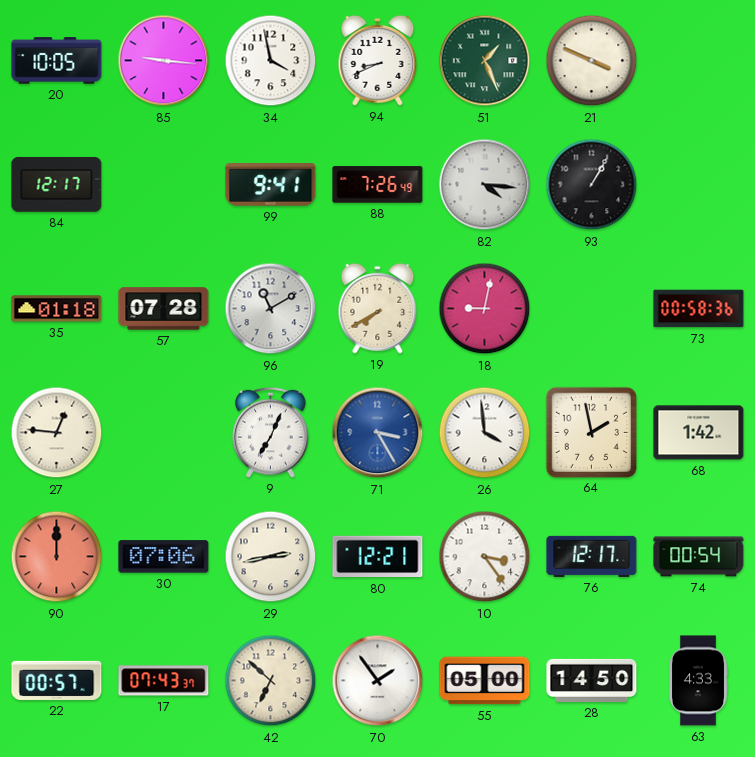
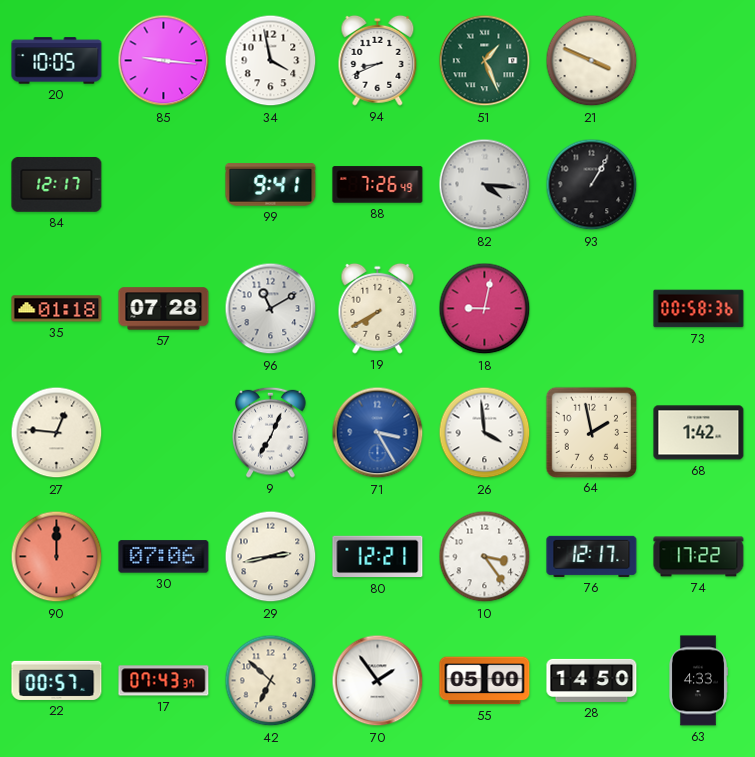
74: 00:54 -> 17:22 (699, 557)
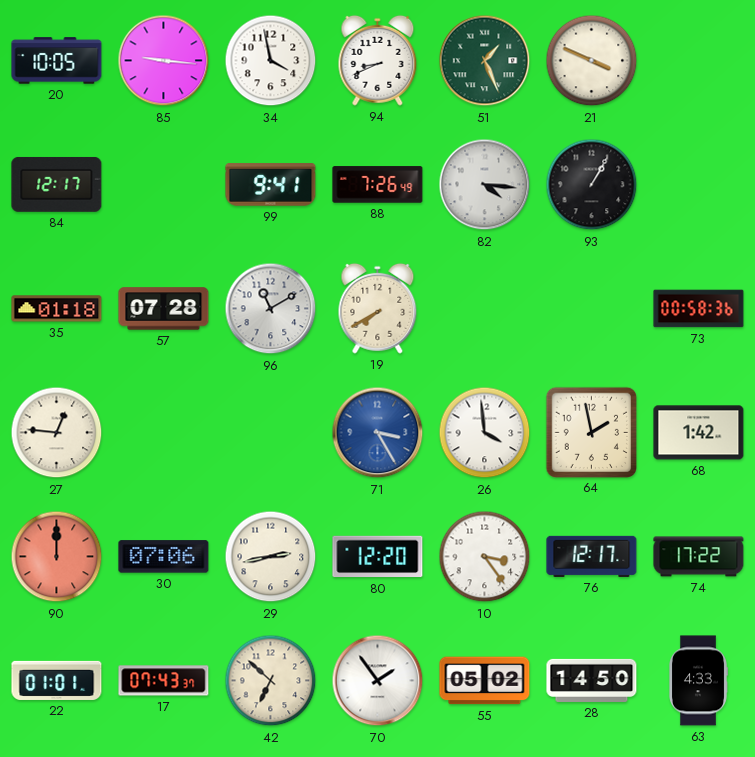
18: 9:02 -> none (485, 309)
9: 7:04 -> none (271, 432)
80: 12:21 -> 12:20 (378, 557)
22: 00:57 -> 01:01 (57, 680)
55: 05:00 -> 05:02 (485, 681)
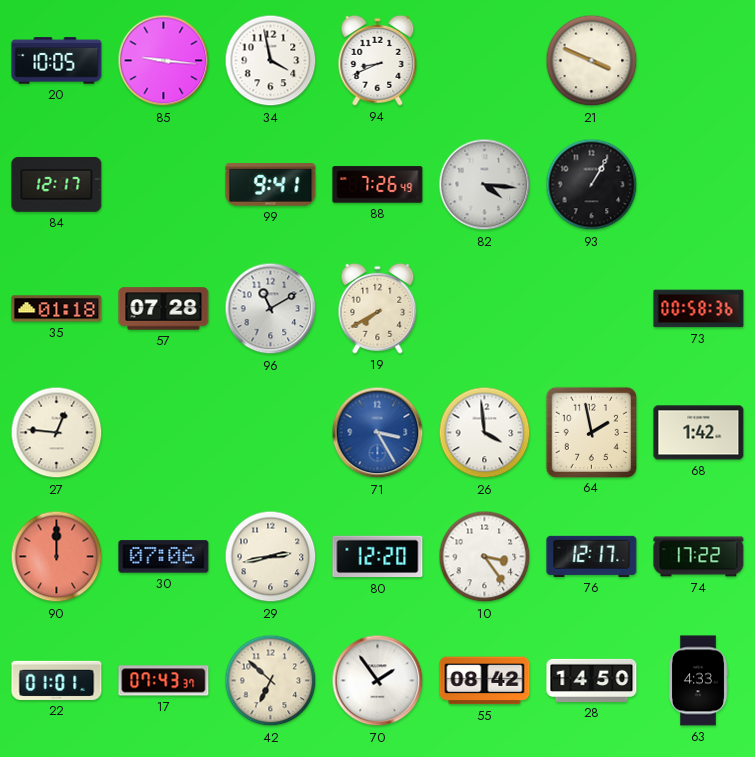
51: 1:26 -> none (485, 61)
55: 05:02 -> 08:42 (485, 681)
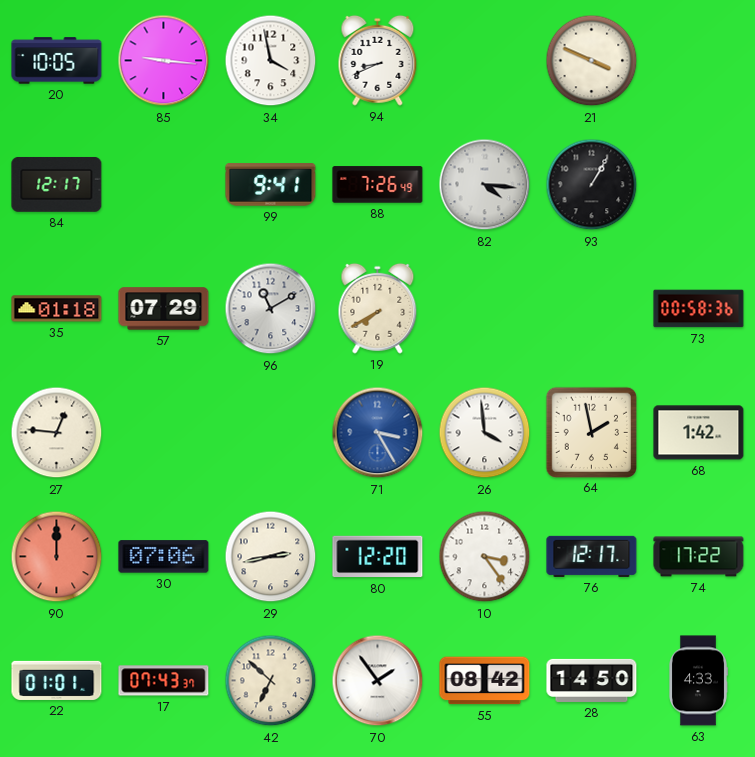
57: 07:28 -> 07:29 (164, 309)
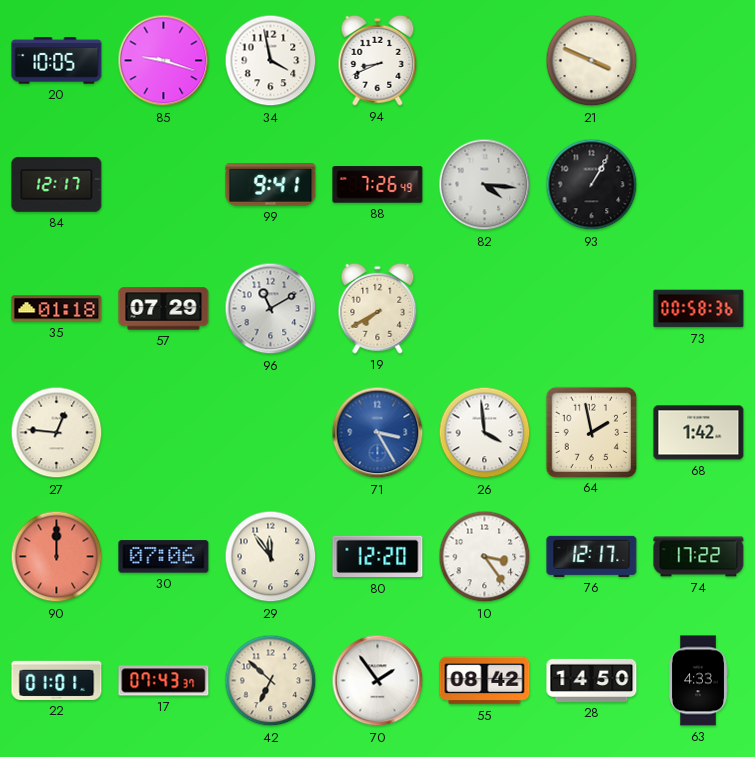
85: 9:16 -> 9:18 (164, 61)
29: 2:43 -> 11:54 (271, 557)
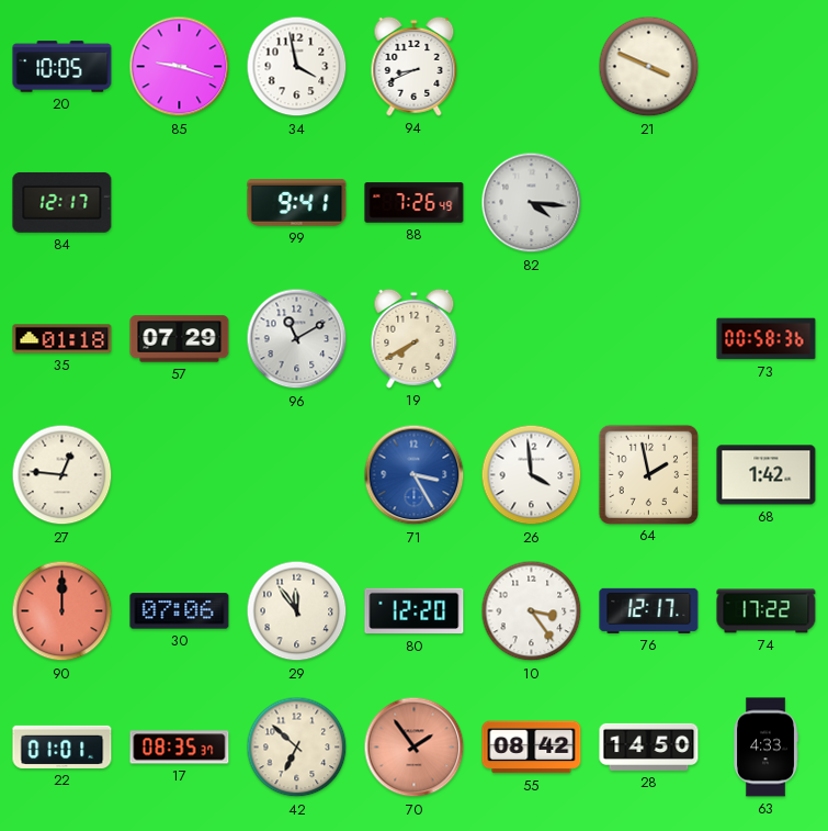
93: 1:05 -> none (592, 185)
17: 07:43 -> 08:35 (180, 748)
70 dial: white -> salmon (415, 748)
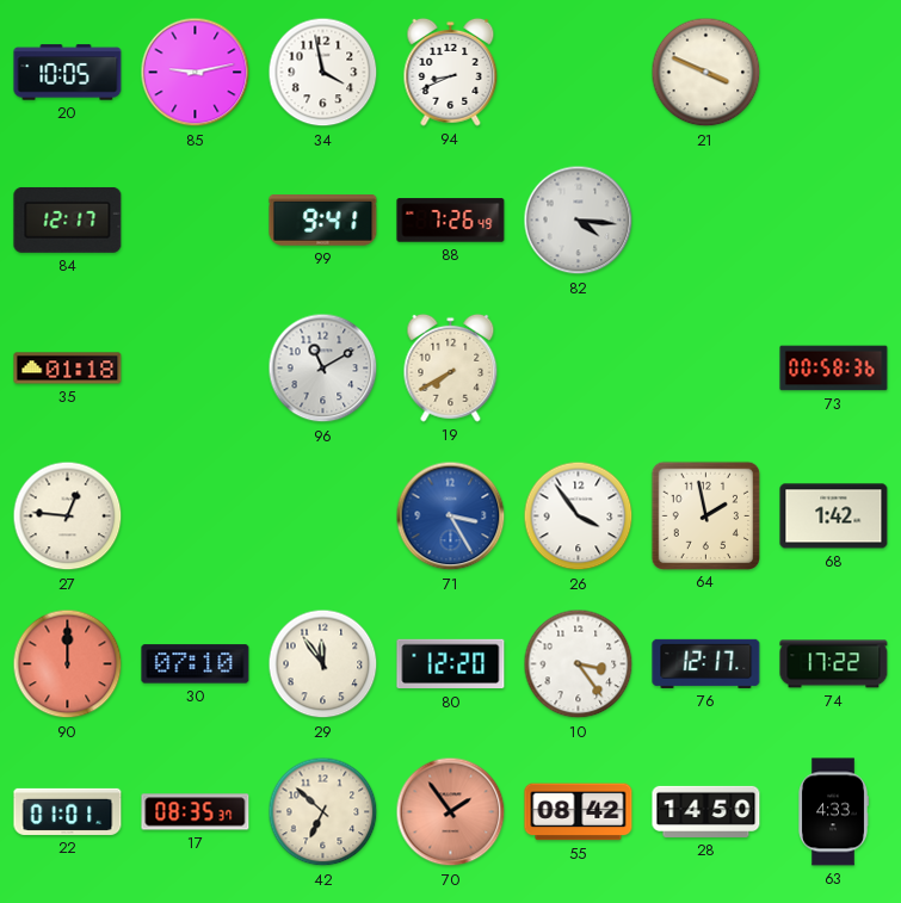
85: 9:18 -> 9:13 (196, 73)
57: 07:29 -> none (180, 339)
26: 3:59 -> 3:54 (579, 517)
30: 07:06 -> 07:10 (196, 664)
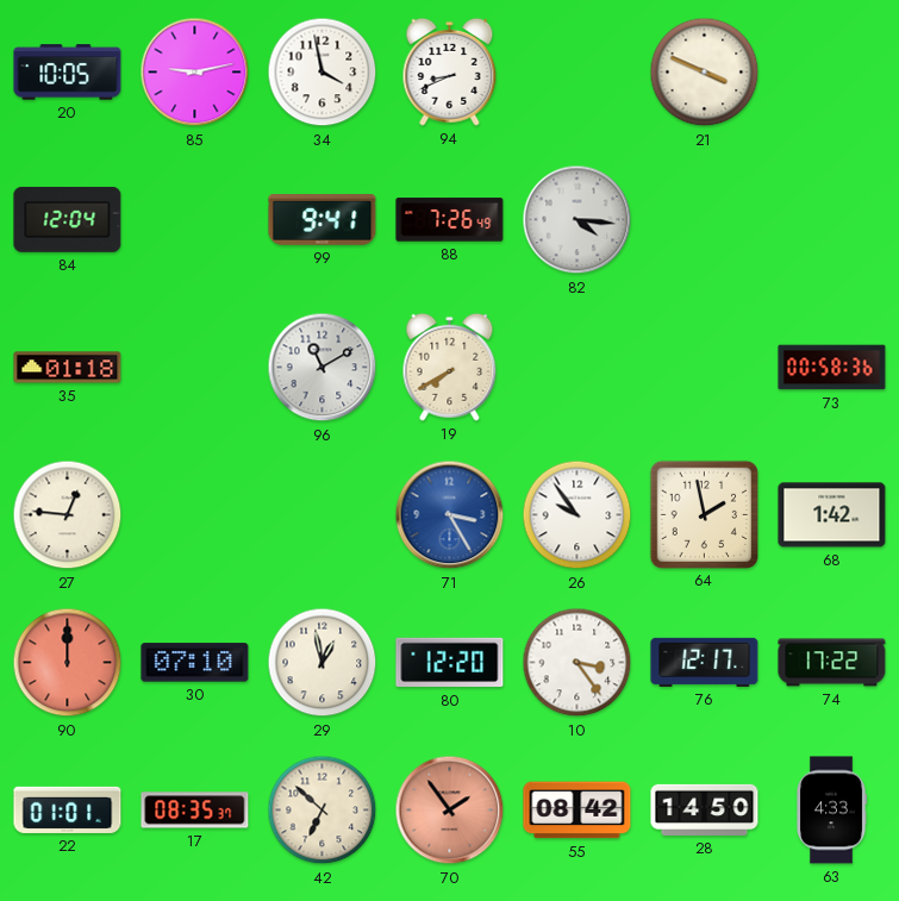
84: 12:17 -> 12:04 (68, 219)
26: 3:54 -> 9:54 (578, 515)
29: 11:54 -> 12:58 (323, 663)
